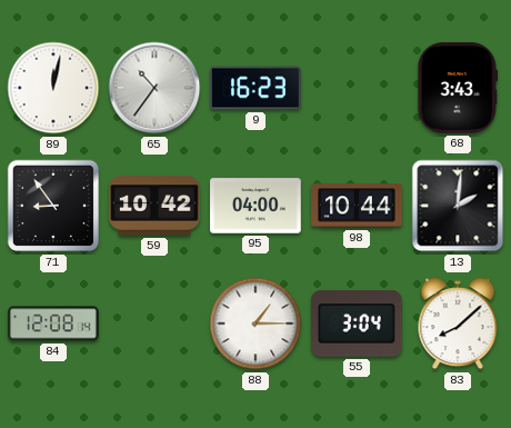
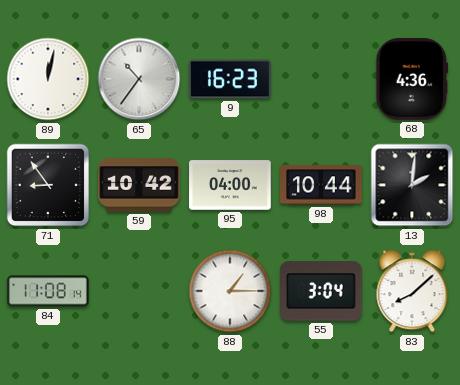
68: 3:43 -> 4:36 (412, 79)
84: 12:08 -> 11:08 (48, 291)
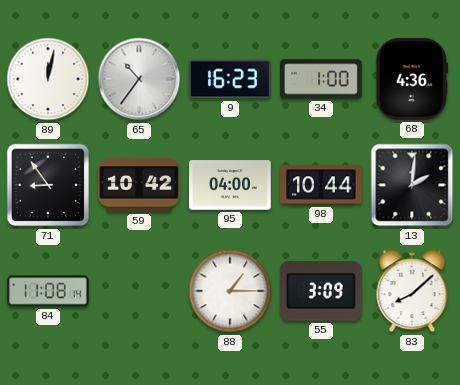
34: none -> 1:00 (321, 79)
55: 3:04 -> 3:09 (322, 291)
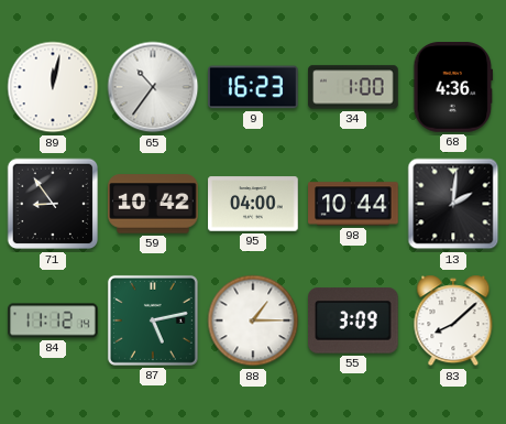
84: 11:08 -> 11:12 (53, 320)
87: none -> 5:13 (153, 320)
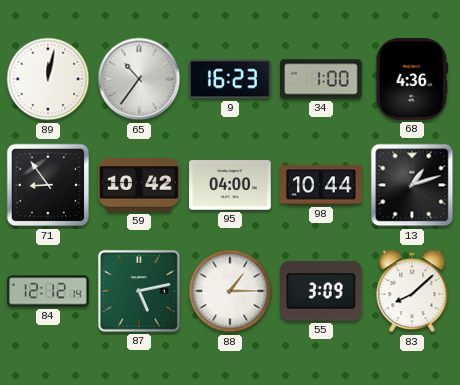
13: 2:01 -> 1:12 (412, 185)
84: 11:12 -> 12:12 (48, 291)
